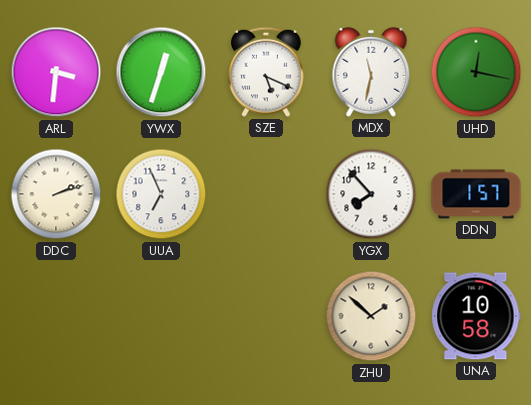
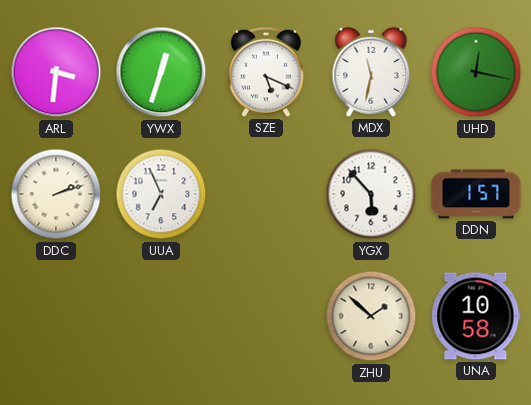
YGX: 7:53 -> 5:53 (371, 194)
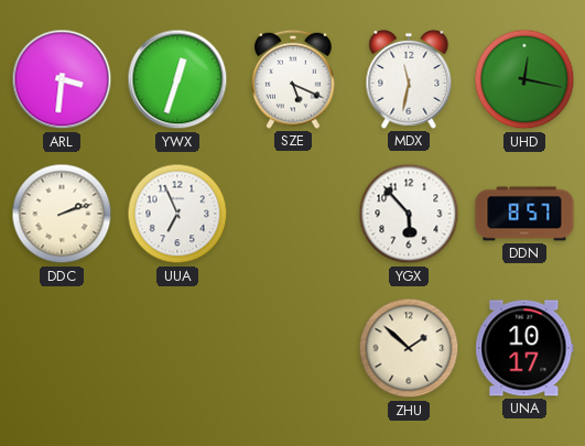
DDN: 1:57 -> 8:57 (524, 214)
UNA: 10:58 -> 10:17 (524, 348)
